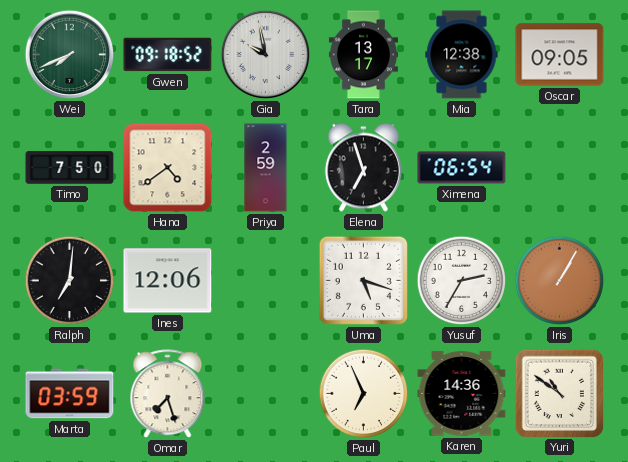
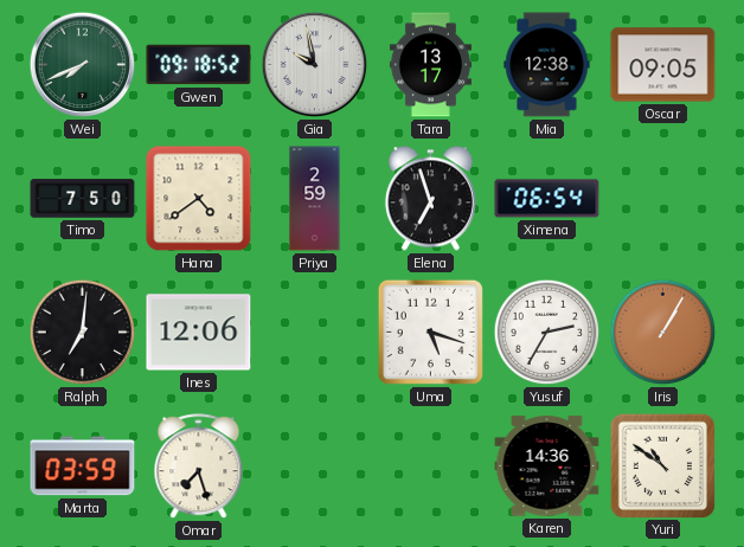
Paul: 6:56 -> none (364, 394)
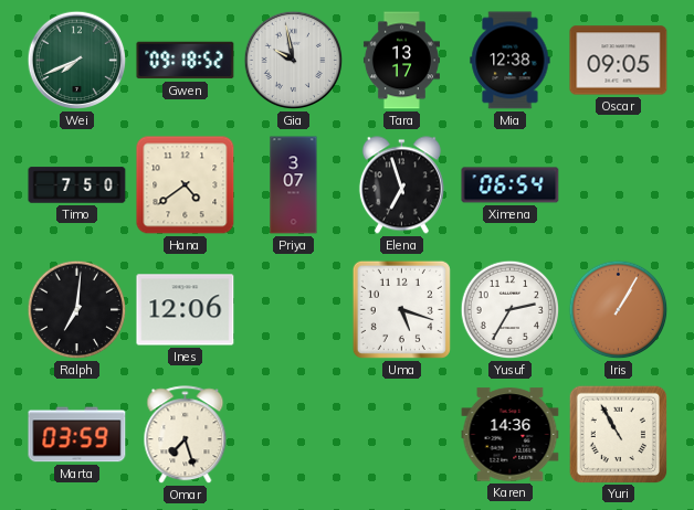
Priya: 2:59 -> 3:07 (294, 185)
Yuri: 10:51 -> 10:55 (618, 434)
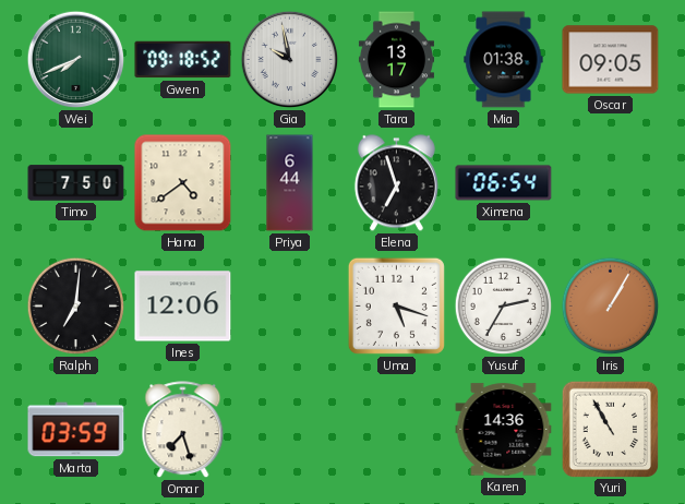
Mia: 12:38 -> 01:38 (504, 60)
Priya: 3:07 -> 6:44 (290, 183)
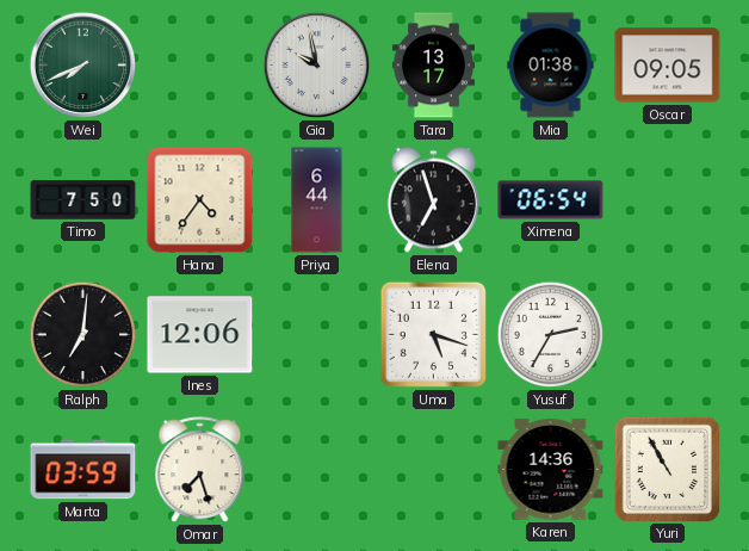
Gwen: 09:18 -> none (183, 60)
Hana: 4:39 -> 4:36 (200, 200)
Iris: 1:05 -> none (611, 307)
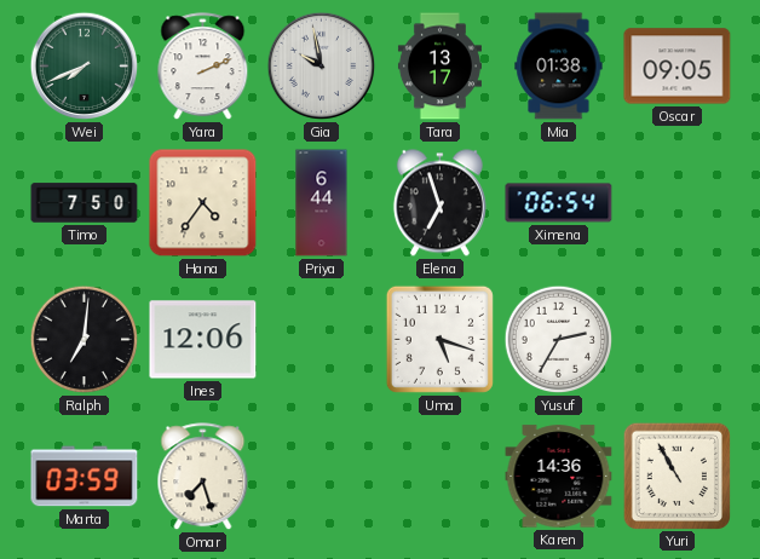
Yara: none -> 2:11 (203, 67)
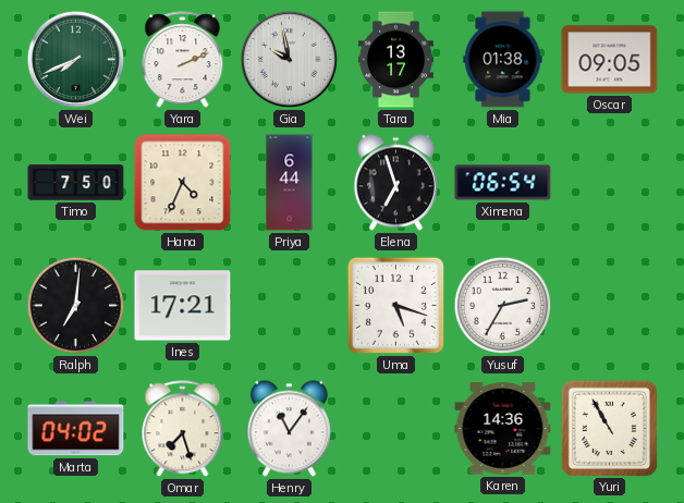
Hana: 4:36 -> 4:34 (183, 183)
Ines: 12:06 -> 17:21 (183, 306)
Marta: 03:59 -> 04:02 (76, 429)
Henry: none -> 11:06 (289, 429)
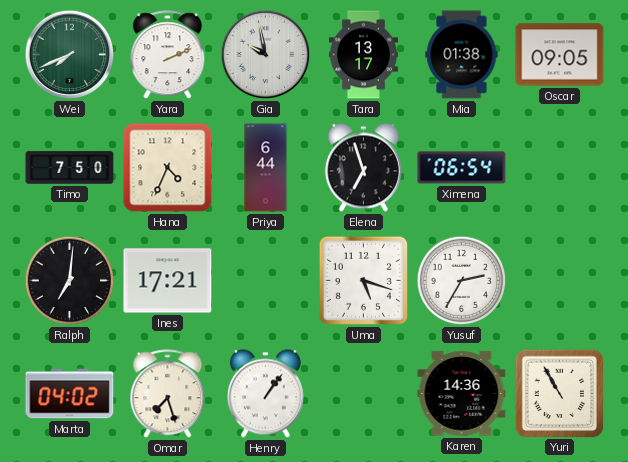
Henry: 11:06 -> 1:06 (265, 394)
